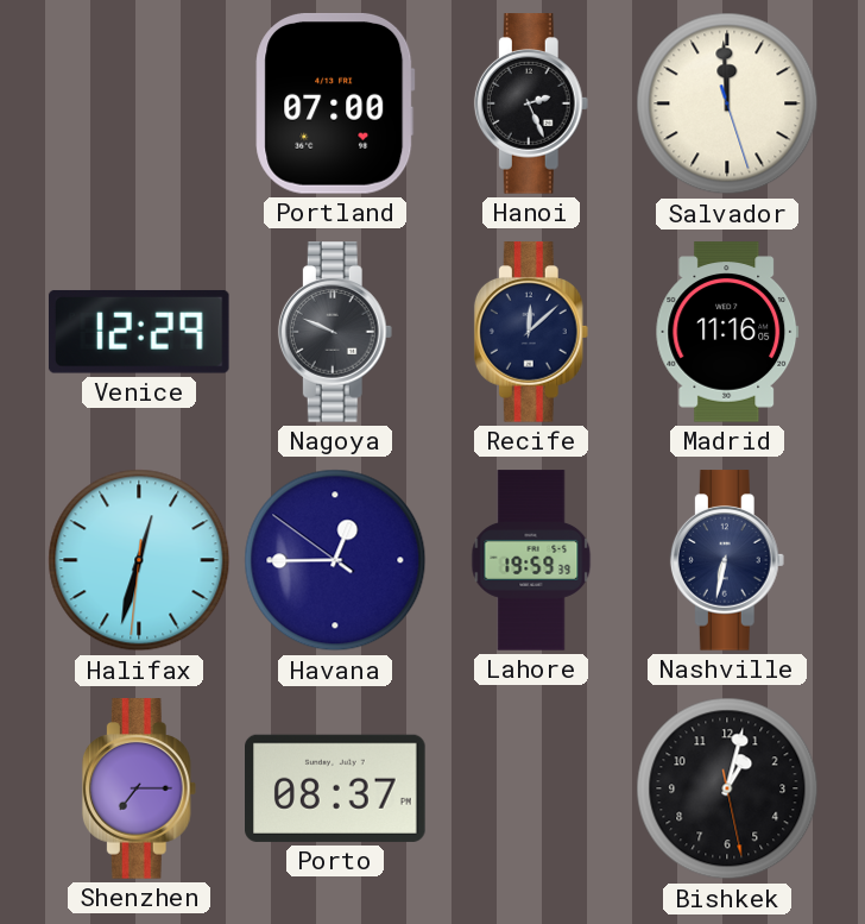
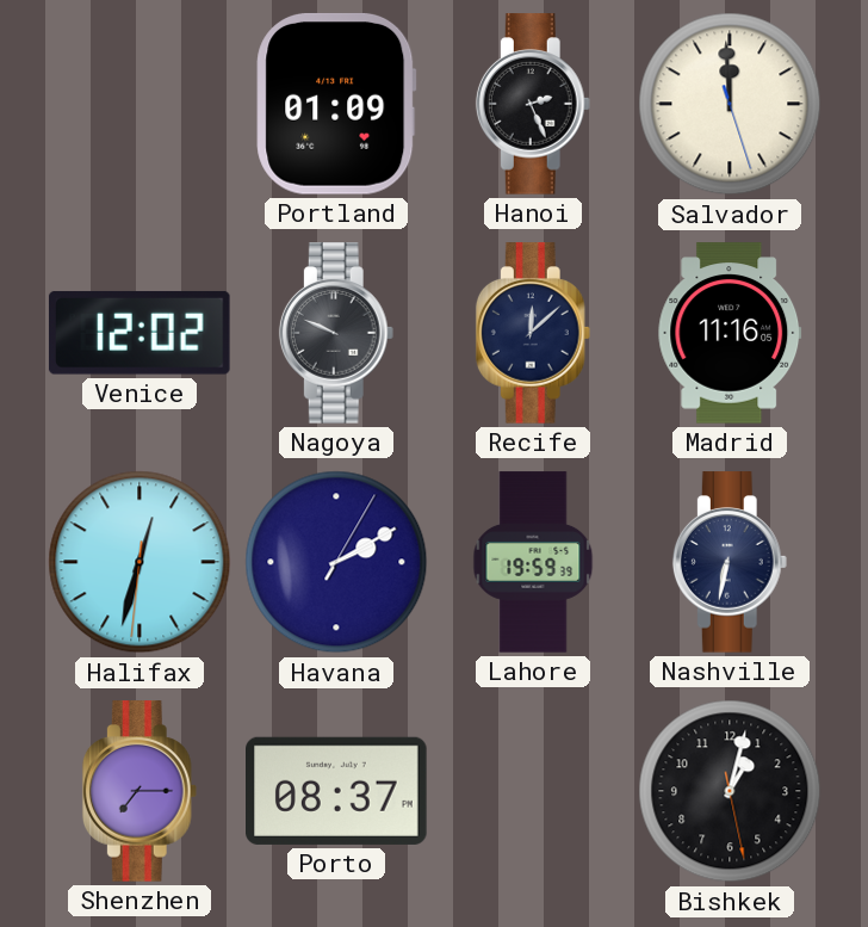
Portland: 07:00 -> 01:09 (336, 104)
Venice: 12:29 -> 12:02 (139, 333)
Havana: 12:44 -> 2:10 (336, 562)
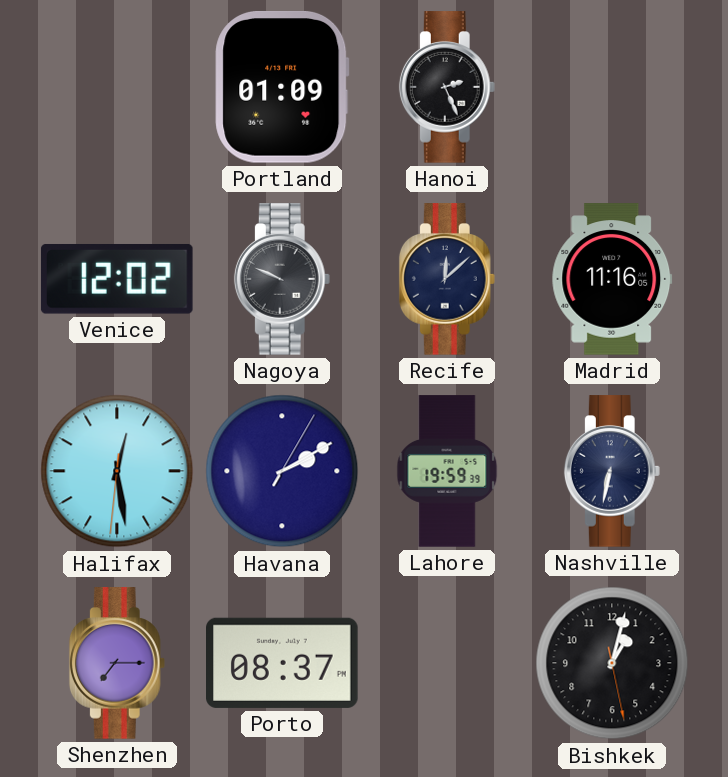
Salvador: 11:59 -> none (730, 104)
Halifax: 12:32 -> 12:28 (117, 471)
